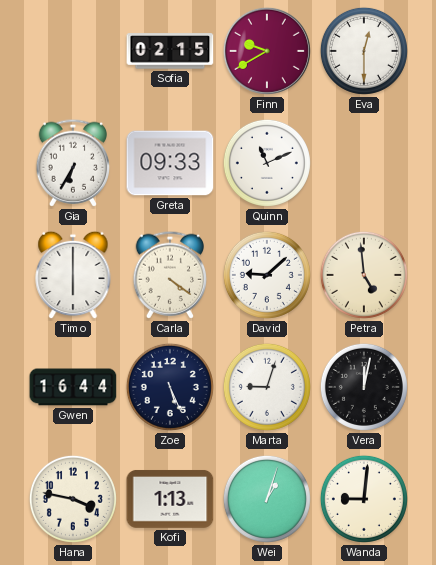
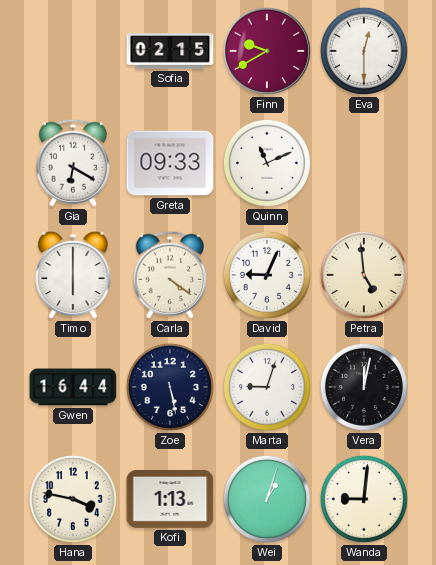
Gia: 6:35 -> 6:20 (72, 163)
David: 9:08 -> 9:04 (267, 275)
Zoe: 5:26 -> 5:28 (170, 387)
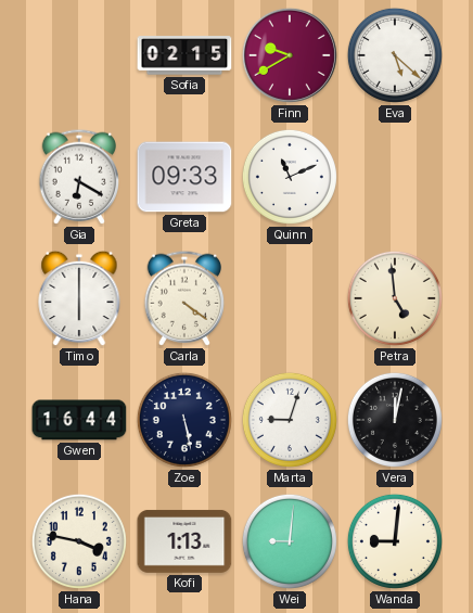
Eva: 12:30 -> 5:22 (395, 55)
David: 9:04 -> none (267, 275)
Wei: 1:03 -> 9:01 (290, 541)
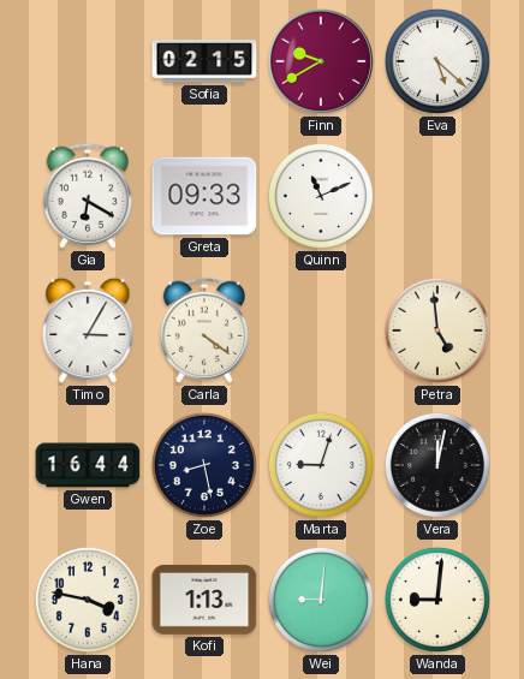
Timo: 6:00 -> 3:05 (88, 330)
Zoe: 5:28 -> 8:28 (204, 465)
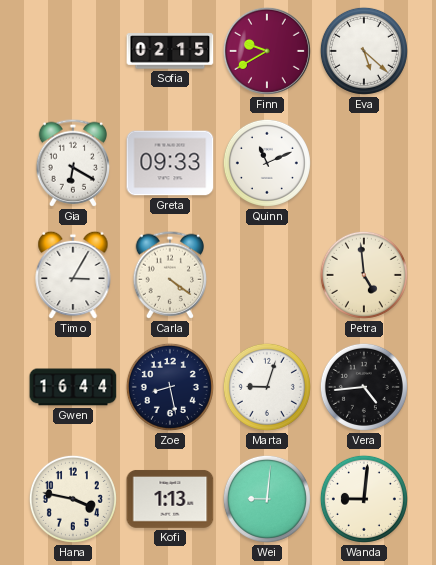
Vera: 12:02 -> 4:44 (364, 387)
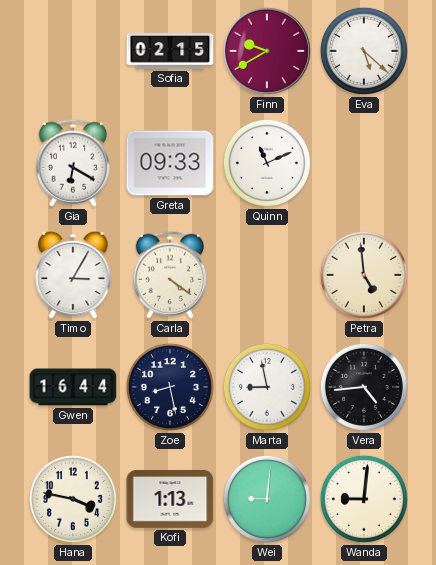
Marta: 9:03 -> 8:58 (267, 387)
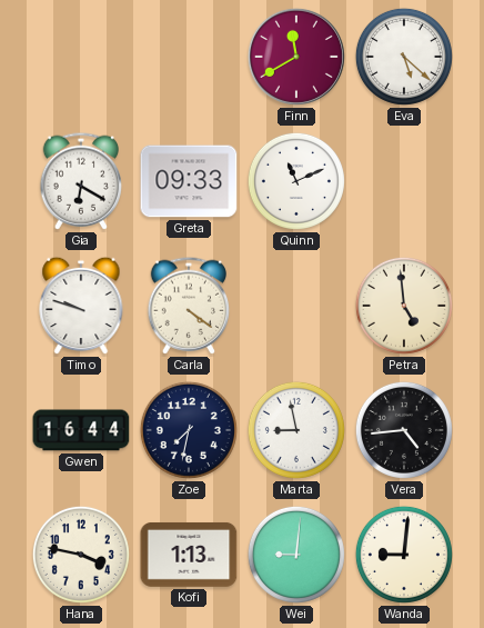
Sofia: 02:15 -> none (170, 51)
Finn: 9:40 -> 11:40 (296, 57)
Timo: 3:05 -> 9:48 (81, 306)
Zoe: 8:28 -> 7:32 (189, 430)
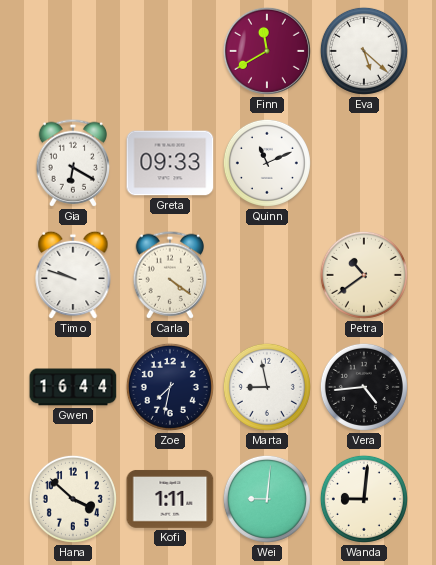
Petra: 4:59 -> 10:39 (364, 275)
Hana: 3:47 -> 3:52 (73, 499)
Kofi: 1:13 -> 1:11 (170, 499)
